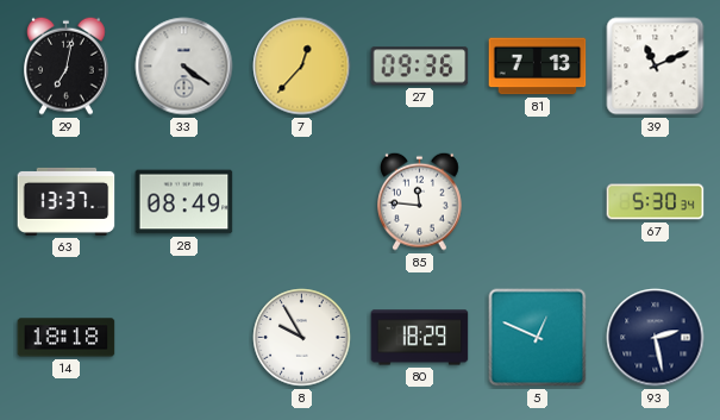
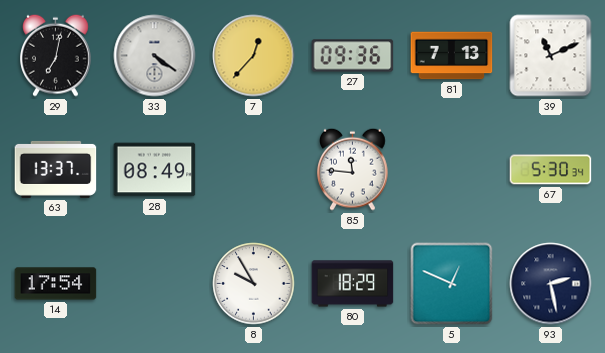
14: 18:18 -> 17:54 (56, 284)
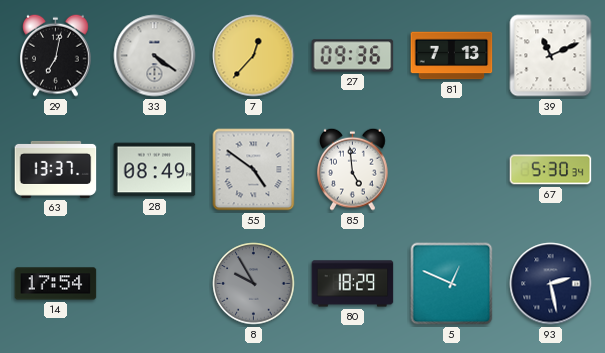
55: none -> 4:51 (254, 170)
85: 11:46 -> 4:59 (353, 169)
8 dial: white -> grey (254, 284)
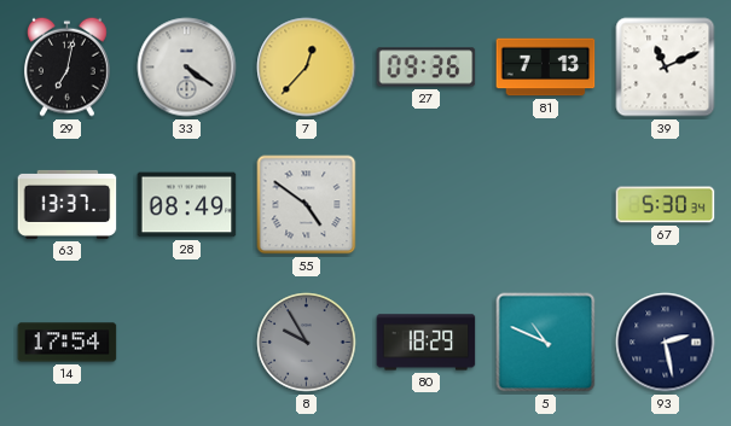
85: 4:59 -> none (353, 169)
5: 12:49 -> 10:49 (546, 343)
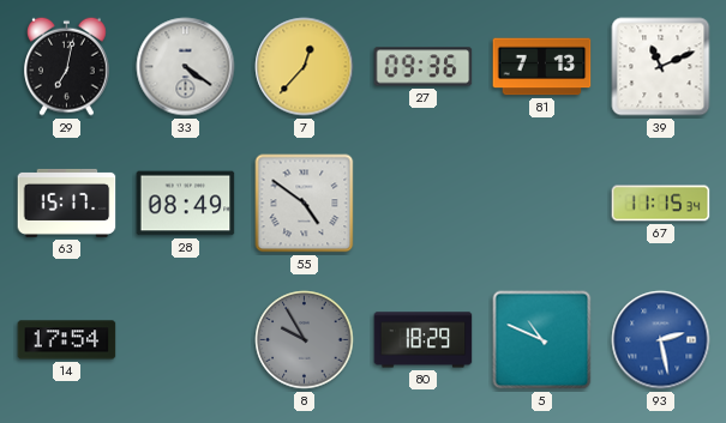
63: 13:37 -> 15:17 (67, 203)
67: 5:30 -> 11:15 (661, 204)
93 dial: navy -> blue (661, 340)
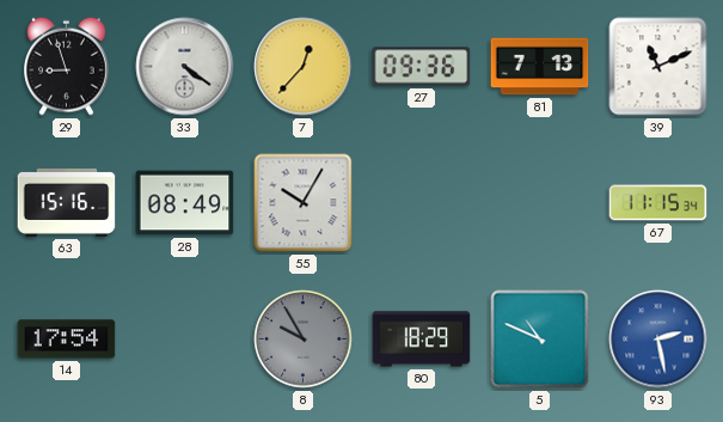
29: 7:02 -> 8:57 (67, 66)
63: 15:17 -> 15:16 (67, 202)
55: 4:51 -> 10:05 (304, 203)
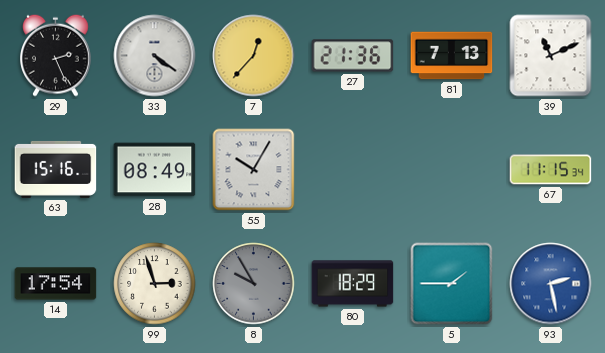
29: 8:57 -> 2:26 (56, 55)
27: 09:36 -> 21:36 (353, 56)
99: none -> 2:57 (155, 284)
5: 10:49 -> 1:45 (452, 284)
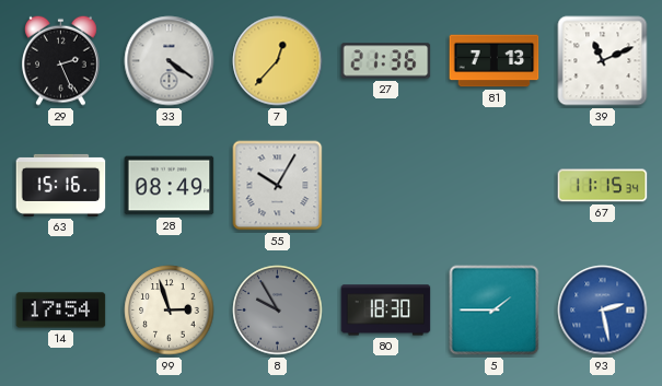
80: 18:29 -> 18:30 (386, 311)
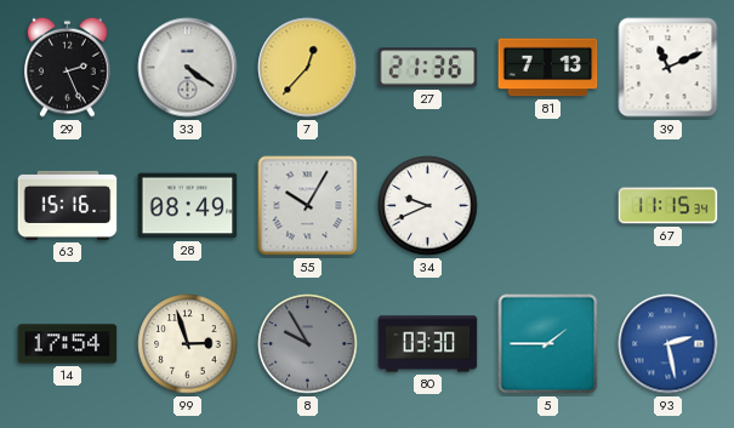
34: none -> 9:41 (428, 206)
80: 18:30 -> 03:30 (428, 344)
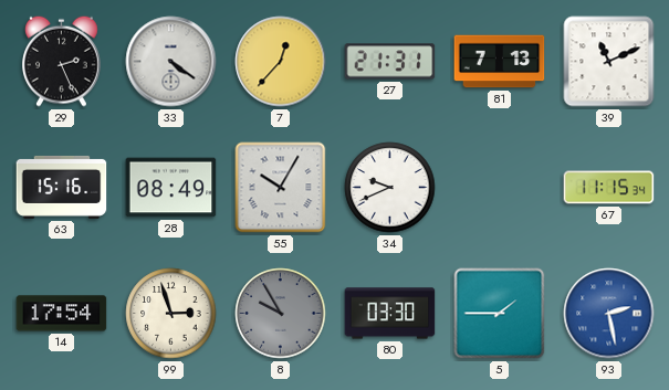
27: 21:36 -> 21:31 (390, 62)
